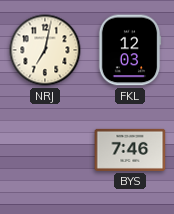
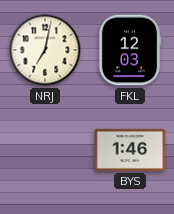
BYS: 7:46 -> 1:46 (130, 150)
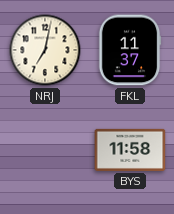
FKL: 12:03 -> 11:37 (130, 50)
BYS: 1:46 -> 11:58 (130, 150)
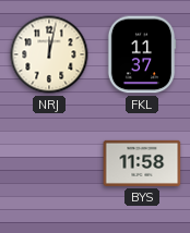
NRJ: 7:02 -> 12:02 (49, 54)
